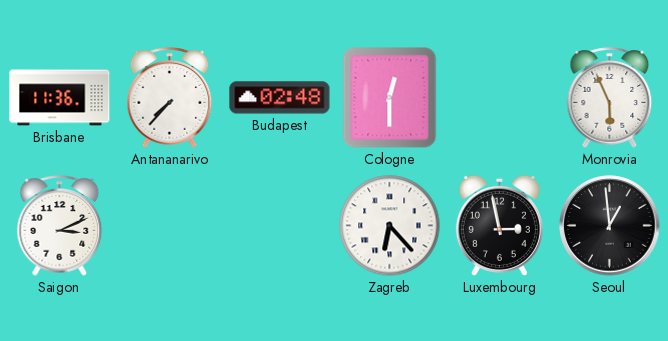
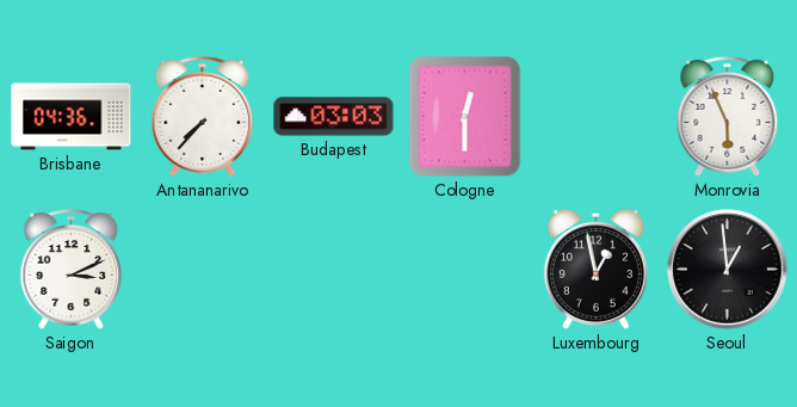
Brisbane: 11:36 -> 04:36 (72, 117)
Budapest: 02:48 -> 03:03 (334, 117)
Zagreb: 6:23 -> none (390, 226)
Luxembourg: 2:58 -> 12:58 (595, 269)
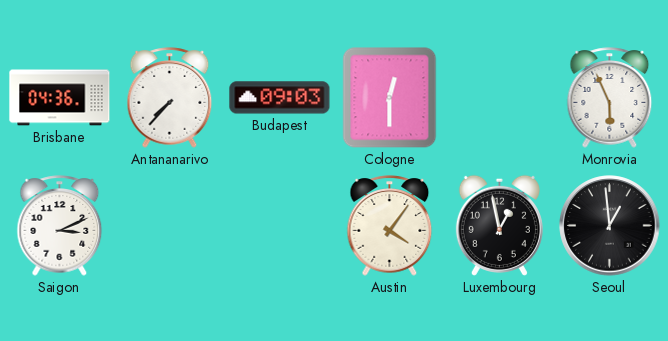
Budapest: 03:03 -> 09:03 (280, 98)
Austin: none -> 4:06 (390, 226)
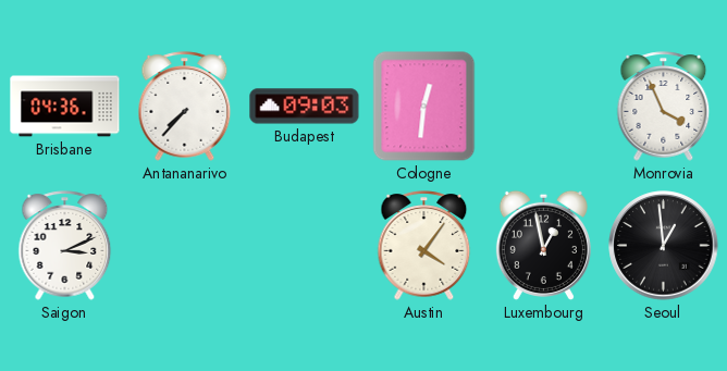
Cologne: 12:30 -> 12:31 (424, 107)
Monrovia: 5:56 -> 3:56 (664, 107)
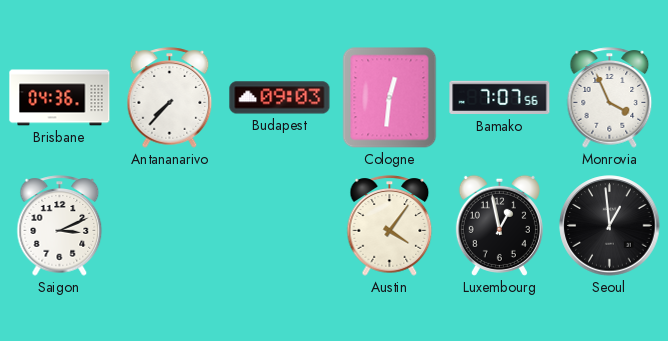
Bamako: none -> 7:07 (500, 98)
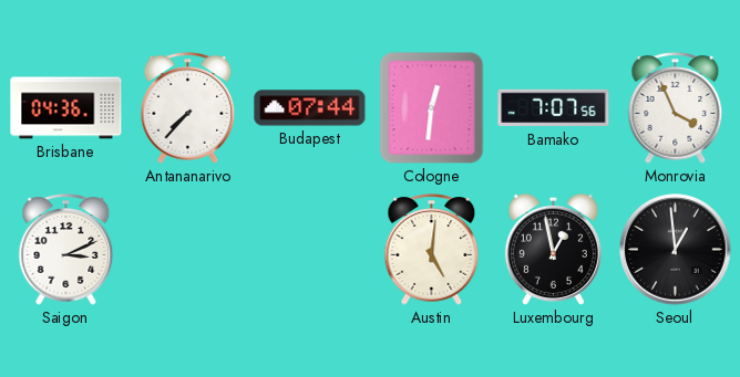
Budapest: 09:03 -> 07:44 (310, 108)
Austin: 4:06 -> 5:01 (432, 250)
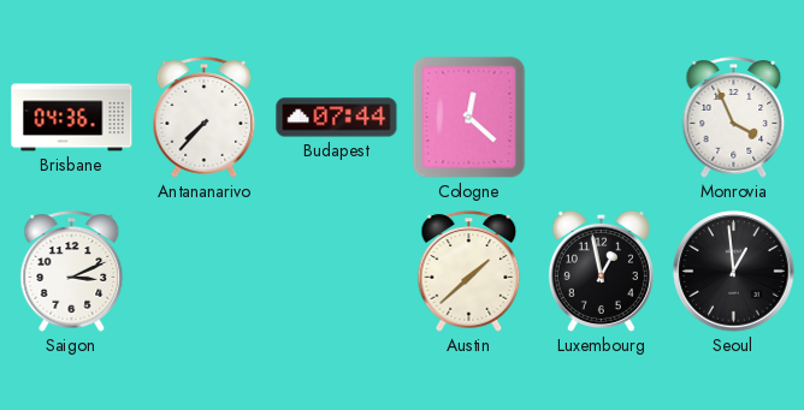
Cologne: 12:31 -> 12:22 (469, 118)
Bamako: 7:07 -> none (554, 108)
Austin: 5:01 -> 1:38 (469, 272)
